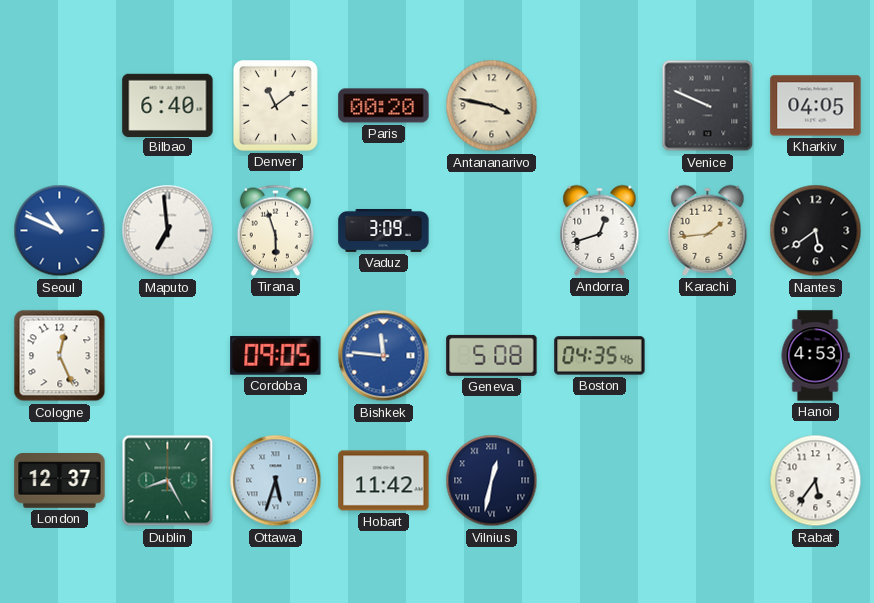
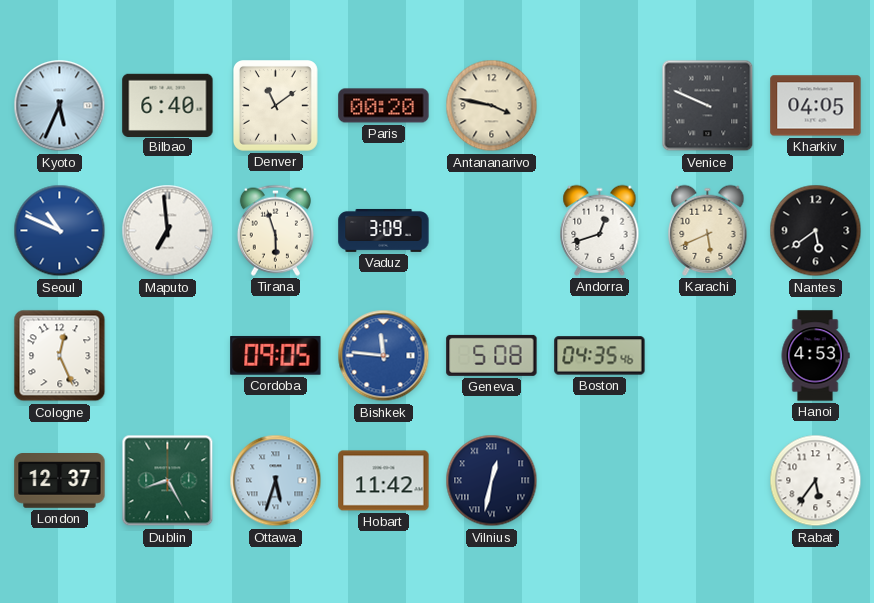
Kyoto: none -> 5:34 (60, 106)
Karachi: 1:44 -> 5:41 (708, 230)
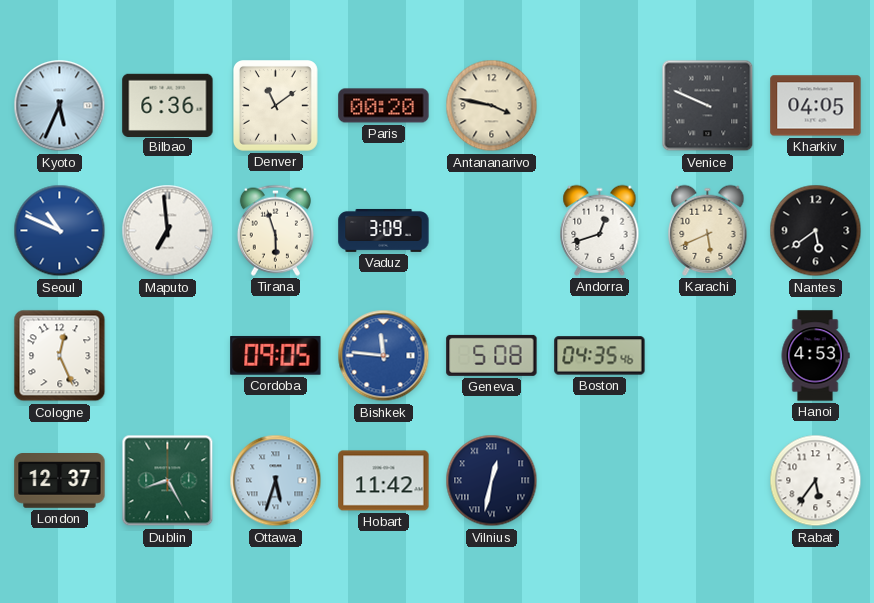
Bilbao: 6:40 -> 6:36 (168, 105)
